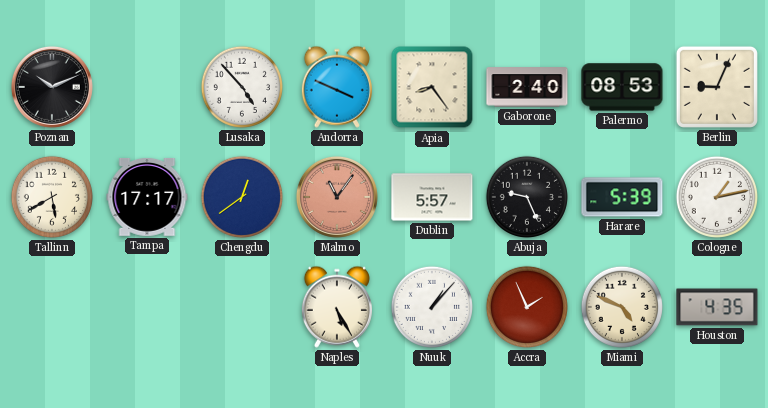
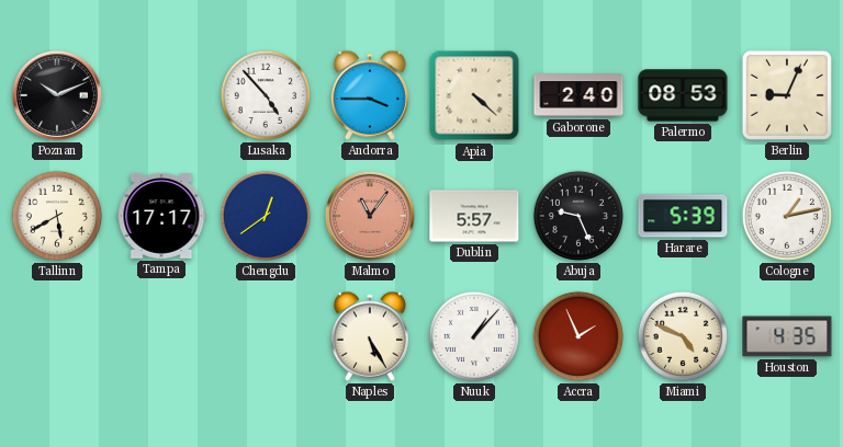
Andorra: 3:49 -> 3:45 (370, 95)
Apia: 8:24 -> 4:22 (474, 95)
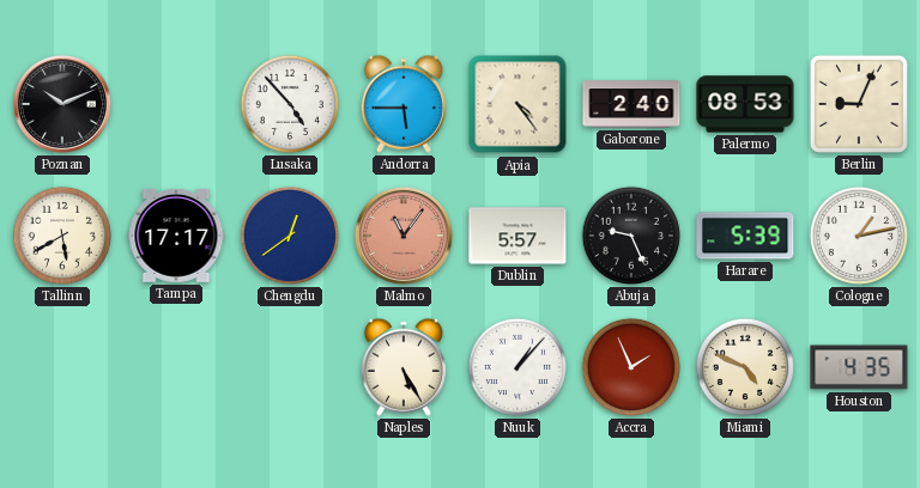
Andorra: 3:45 -> 5:45 (404, 104)
Apia: 4:22 -> 4:24 (517, 104)
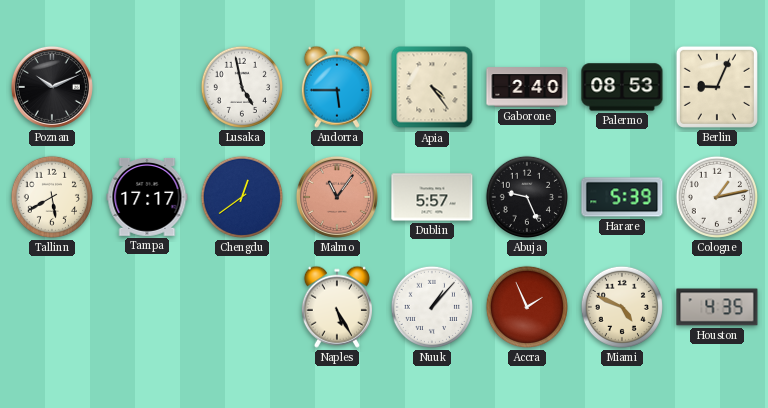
Lusaka: 4:53 -> 4:58 (242, 87)
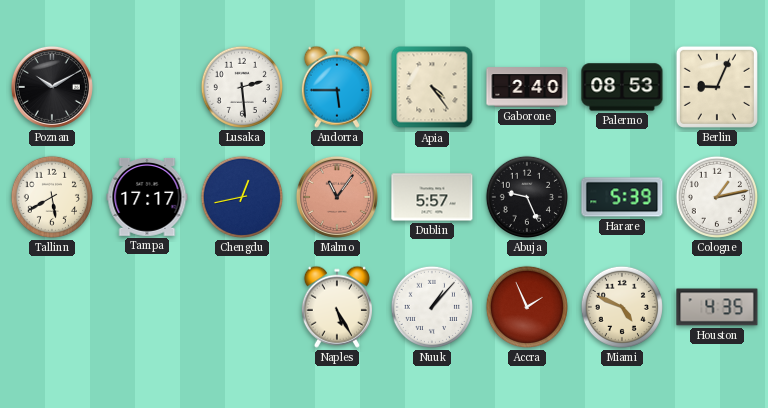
Poznan: 10:11 -> 10:10 (52, 87)
Lusaka: 4:58 -> 2:29 (242, 87)
Chengdu: 12:39 -> 12:43 (242, 197)
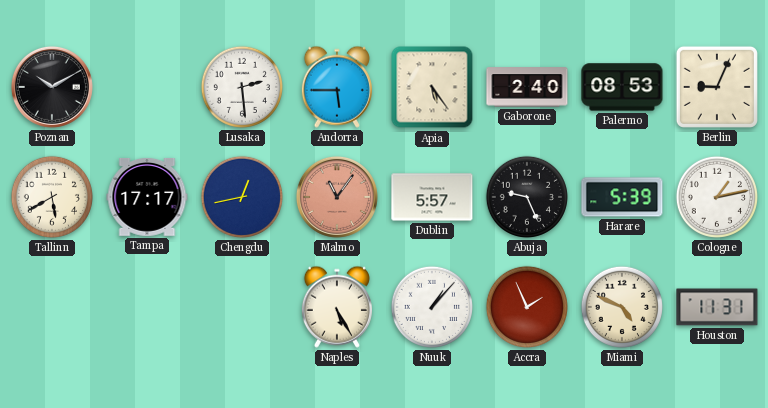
Apia: 4:24 -> 5:24 (432, 87)
Houston: 4:35 -> 11:31 (717, 307)
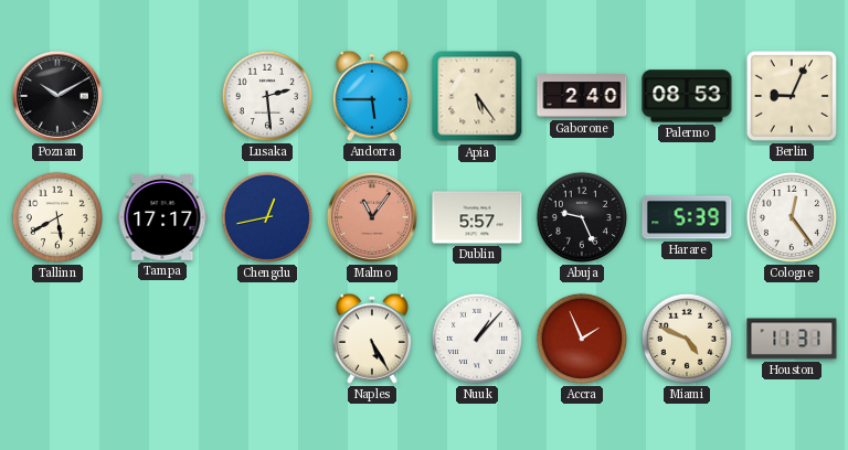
Cologne: 1:13 -> 12:24 (792, 217)
